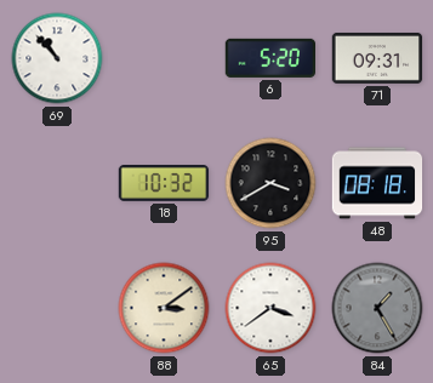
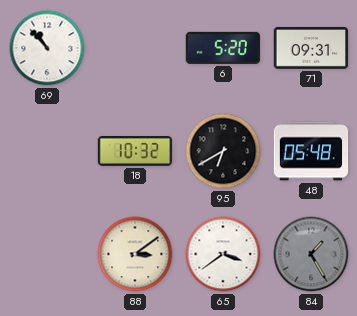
95: 3:40 -> 6:40 (223, 151)
48: 08:18 -> 05:48 (311, 151)
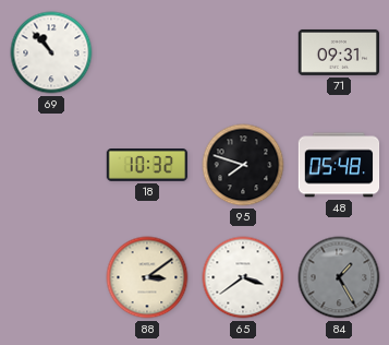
6: 5:20 -> none (222, 48)
95: 6:40 -> 7:48 (243, 165)
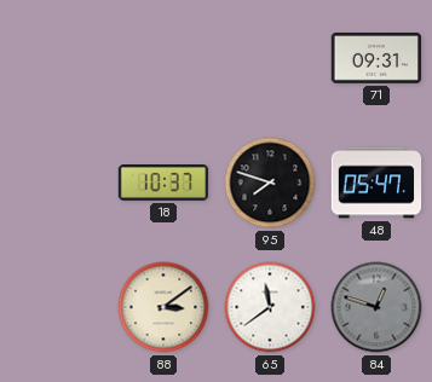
69: 10:53 -> none (51, 52)
18: 10:32 -> 10:37 (163, 184)
48: 05:48 -> 05:47 (376, 183)
65: 3:39 -> 11:39 (270, 307)
84: 1:25 -> 12:48 (376, 307)
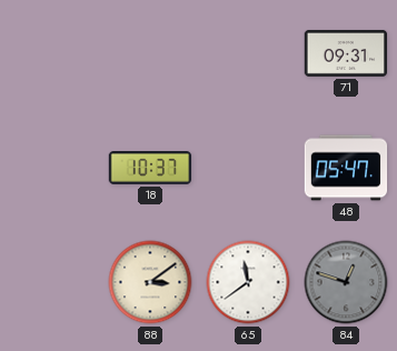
95: 7:48 -> none (270, 183)
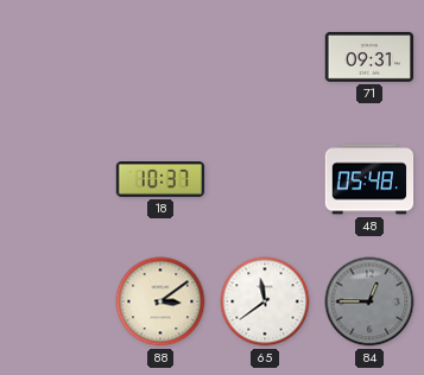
48: 05:47 -> 05:48 (369, 179)
84: 12:48 -> 12:45 (369, 301)
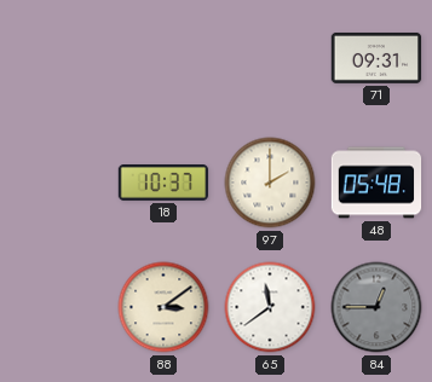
97: none -> 2:00 (270, 183)
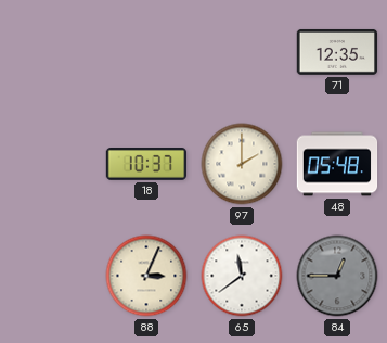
71: 09:31 -> 12:35 (337, 52)
88: 3:09 -> 3:04 (146, 276)
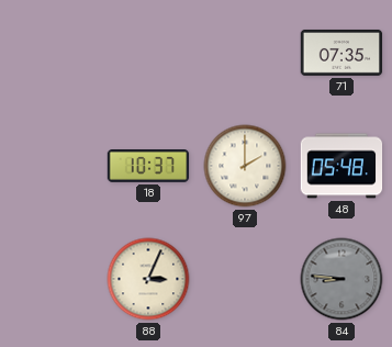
71: 12:35 -> 07:35 (341, 53)
65: 11:39 -> none (242, 276)
84: 12:45 -> 8:46 (341, 279)
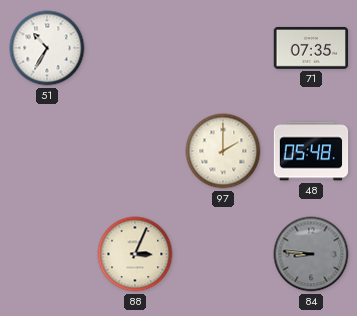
51: none -> 10:35 (47, 48)
18: 10:37 -> none (148, 167)
